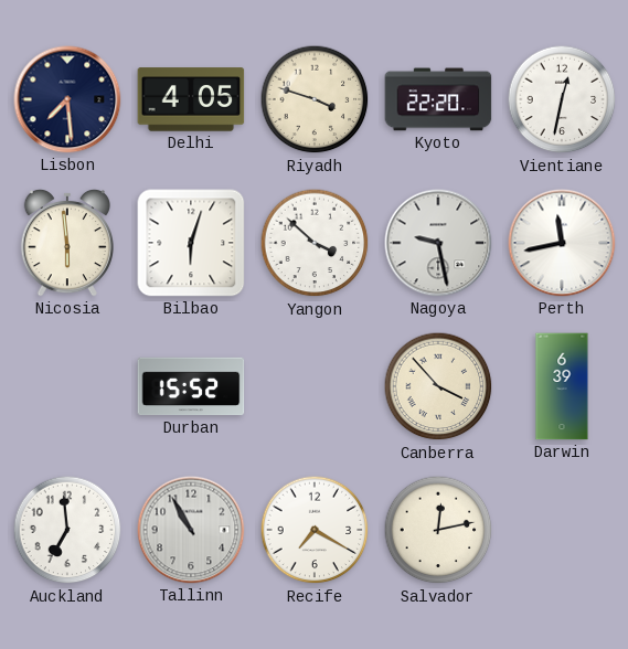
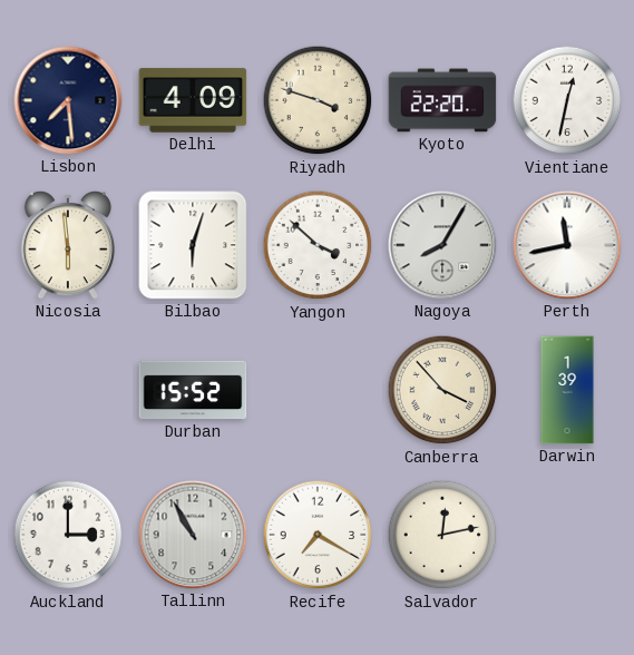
Delhi: 4:05 -> 4:09 (193, 100)
Nagoya: 9:28 -> 8:05 (442, 245)
Darwin: 6:39 -> 1:39 (567, 390)
Auckland: 6:59 -> 3:00 (68, 535)
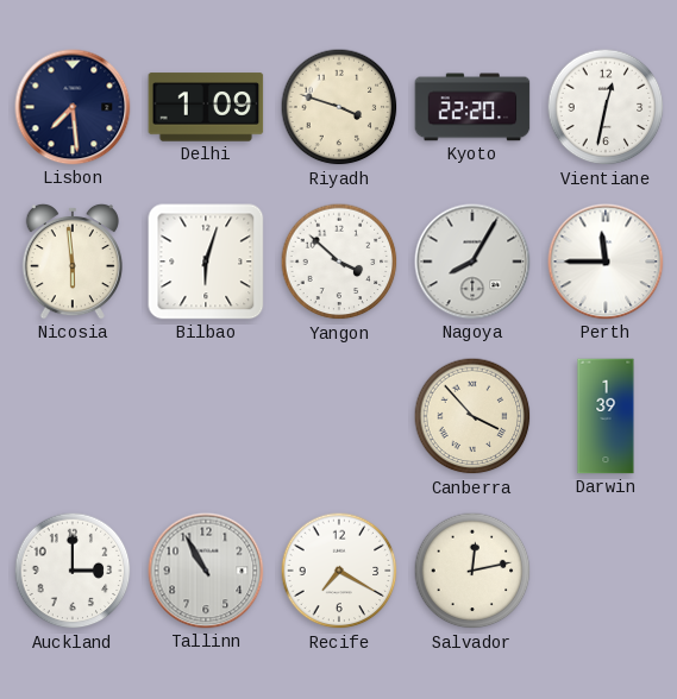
Delhi: 4:09 -> 1:09 (206, 107)
Perth: 11:43 -> 11:45 (606, 262)
Durban: 15:52 -> none (193, 390)
